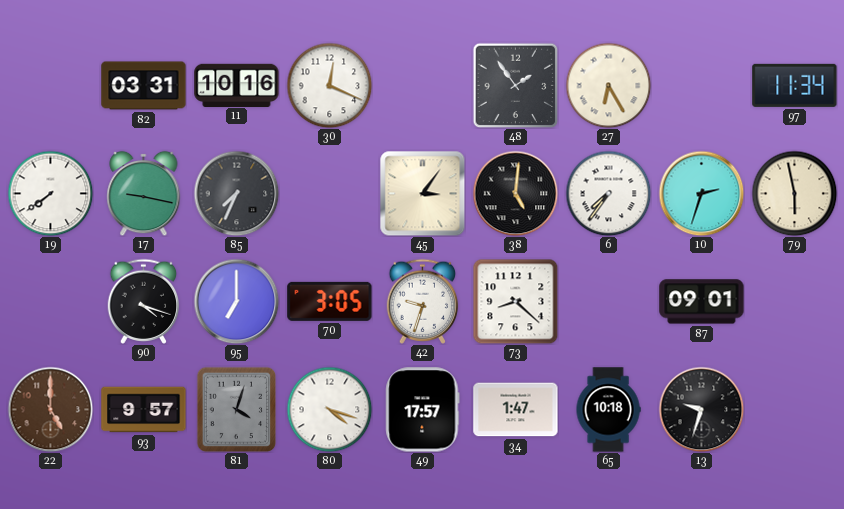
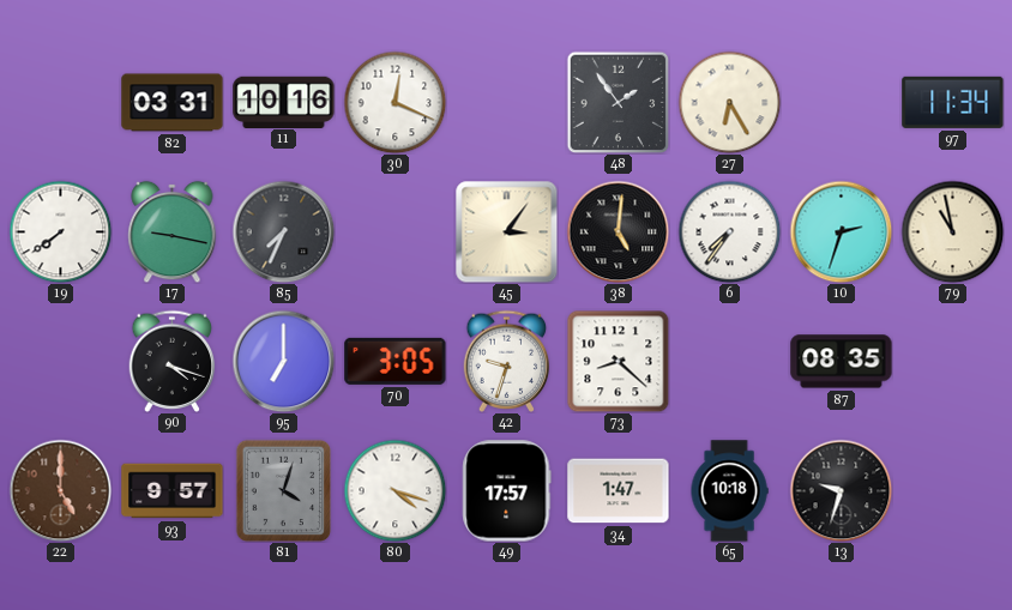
79: 5:58 -> 10:58 (952, 231)
87: 09:01 -> 08:35 (842, 362)
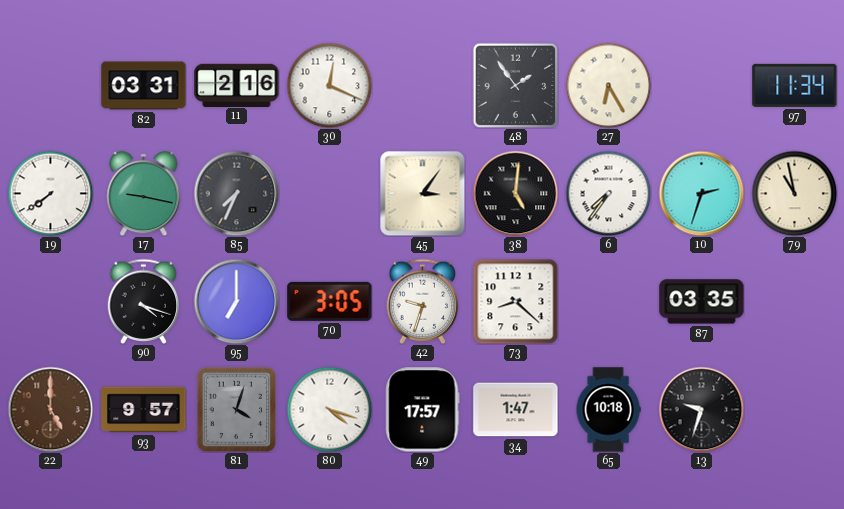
11: 10:16 -> 2:16 (237, 85)
87: 08:35 -> 03:35 (702, 302)
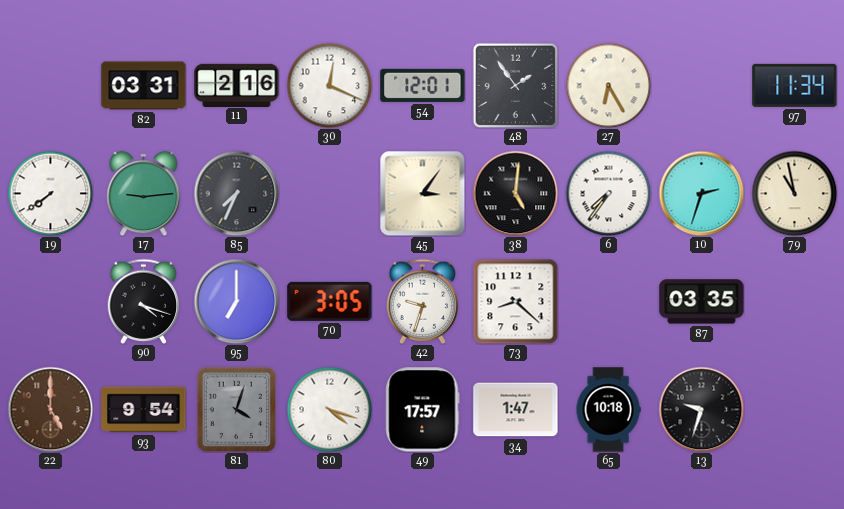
54: none -> 12:01 (423, 85)
17: 9:17 -> 9:14 (144, 193)
93: 9:57 -> 9:54 (144, 410)
